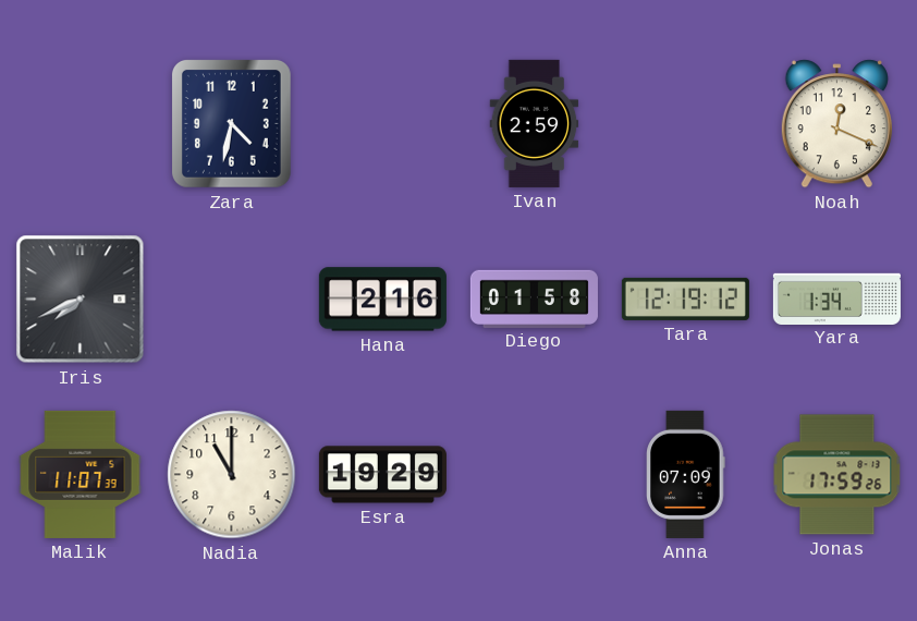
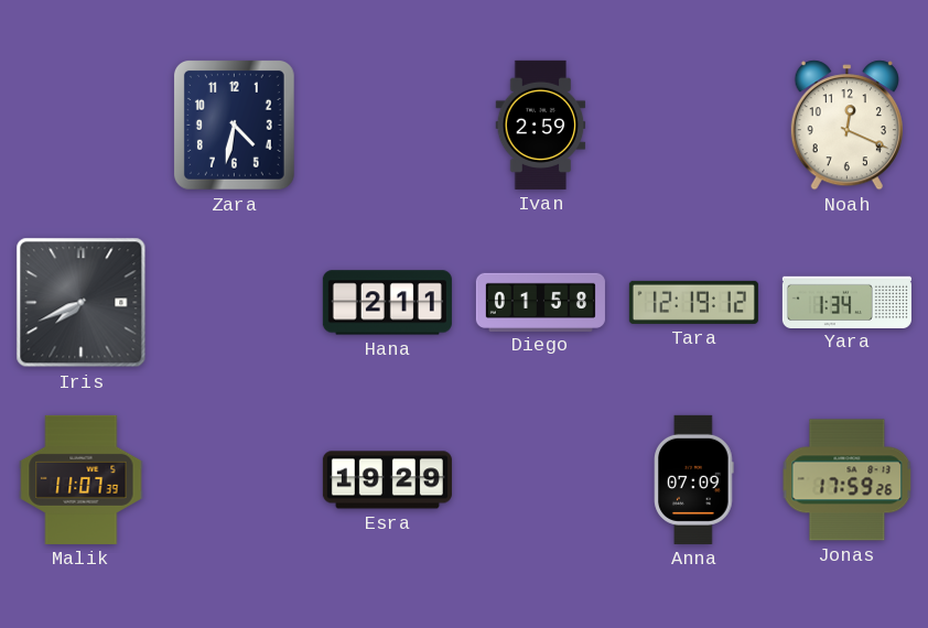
Hana: 2:16 -> 2:11 (387, 303)
Nadia: 11:00 -> none (232, 475)
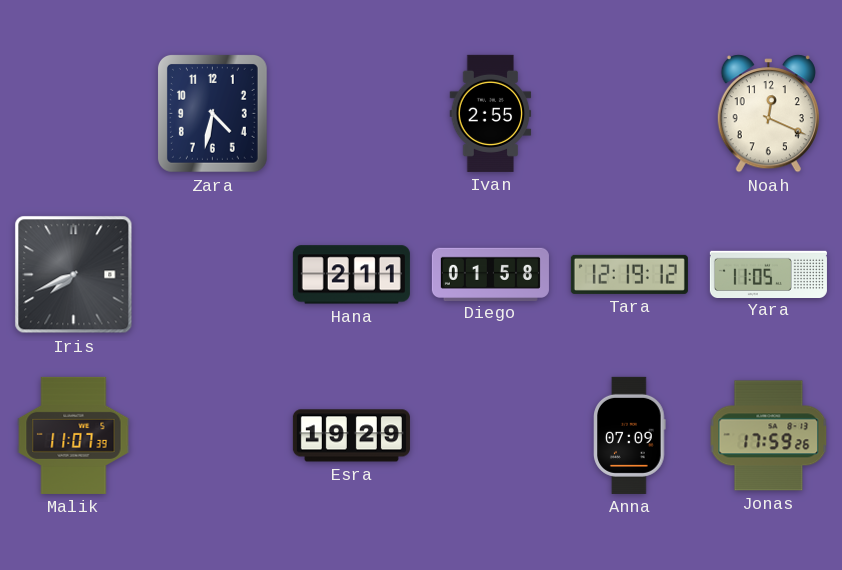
Ivan: 2:59 -> 2:55 (491, 113)
Yara: 1:34 -> 11:05 (768, 274)
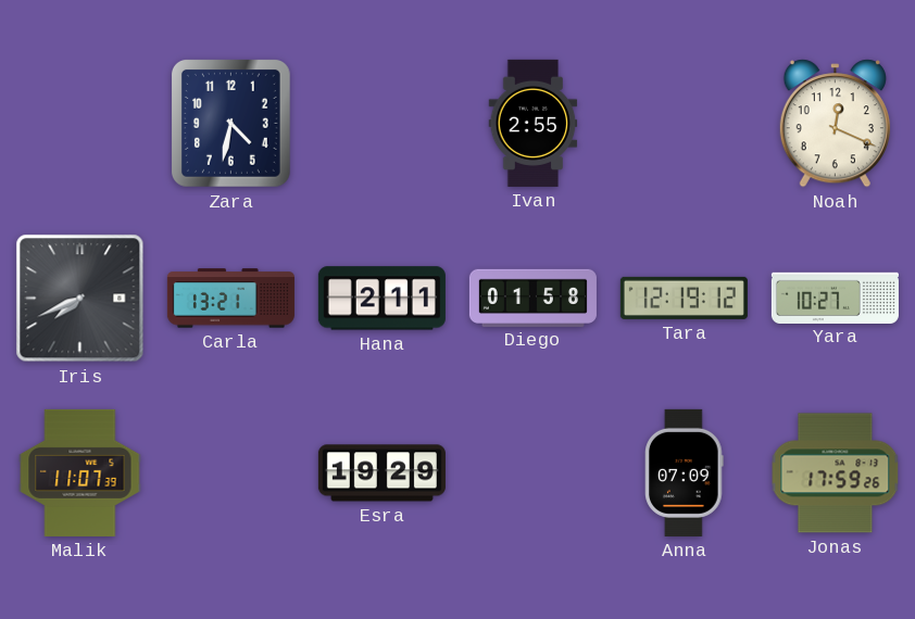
Carla: none -> 13:21 (230, 299)
Yara: 11:05 -> 10:27 (835, 298)
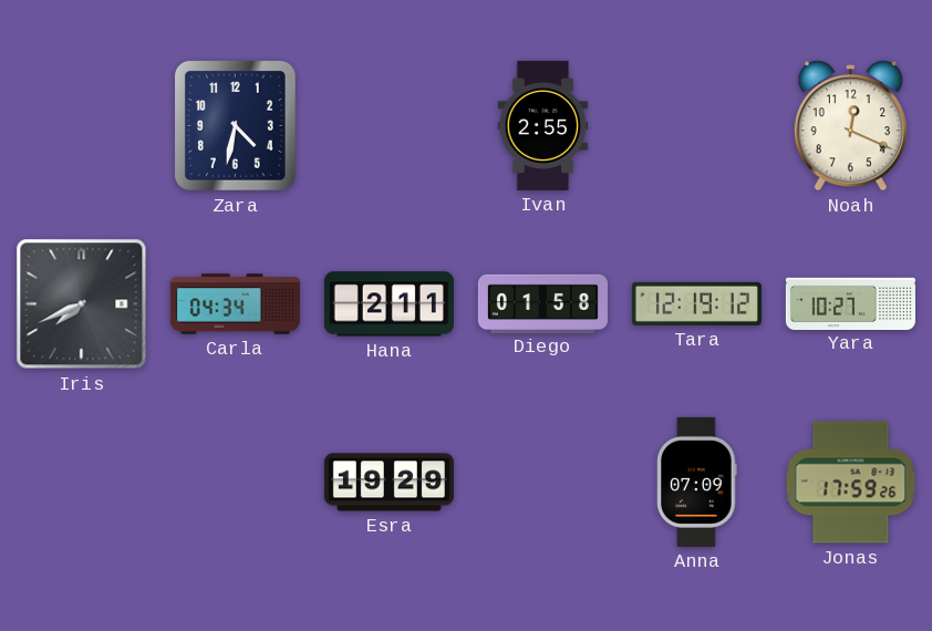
Carla: 13:21 -> 04:34 (235, 304)
Malik: 11:07 -> none (80, 472)
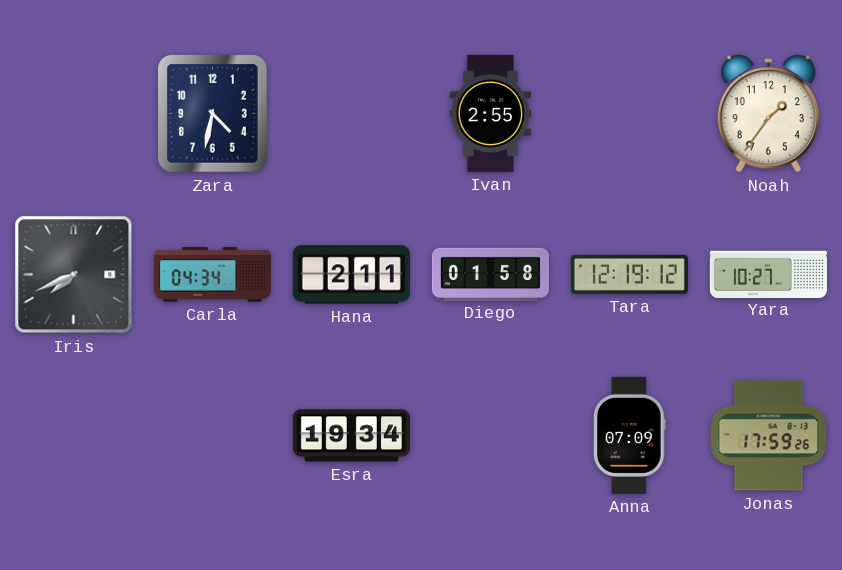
Noah: 12:19 -> 1:36 (768, 114)
Esra: 19:29 -> 19:34 (351, 436)
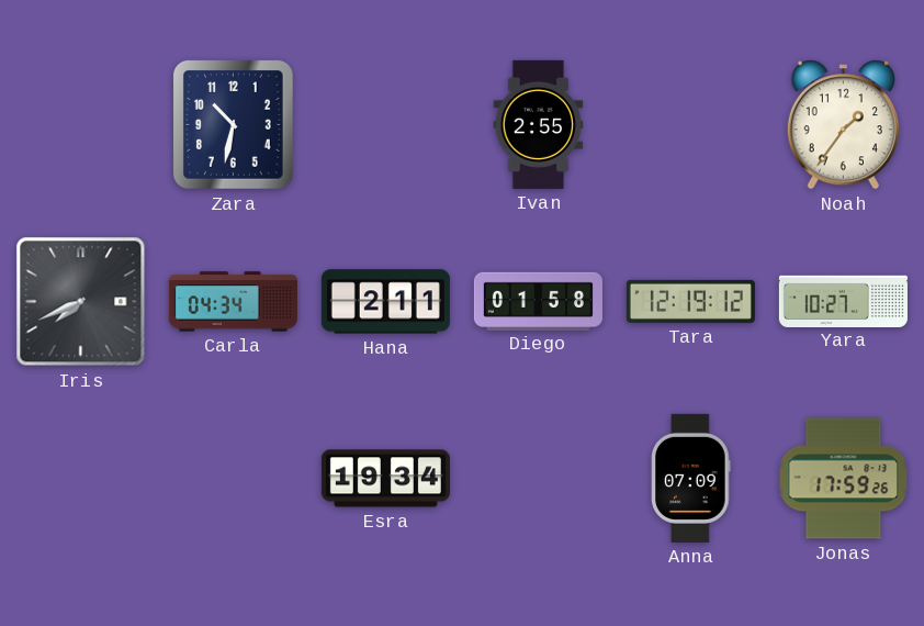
Zara: 4:32 -> 10:32 (233, 124)
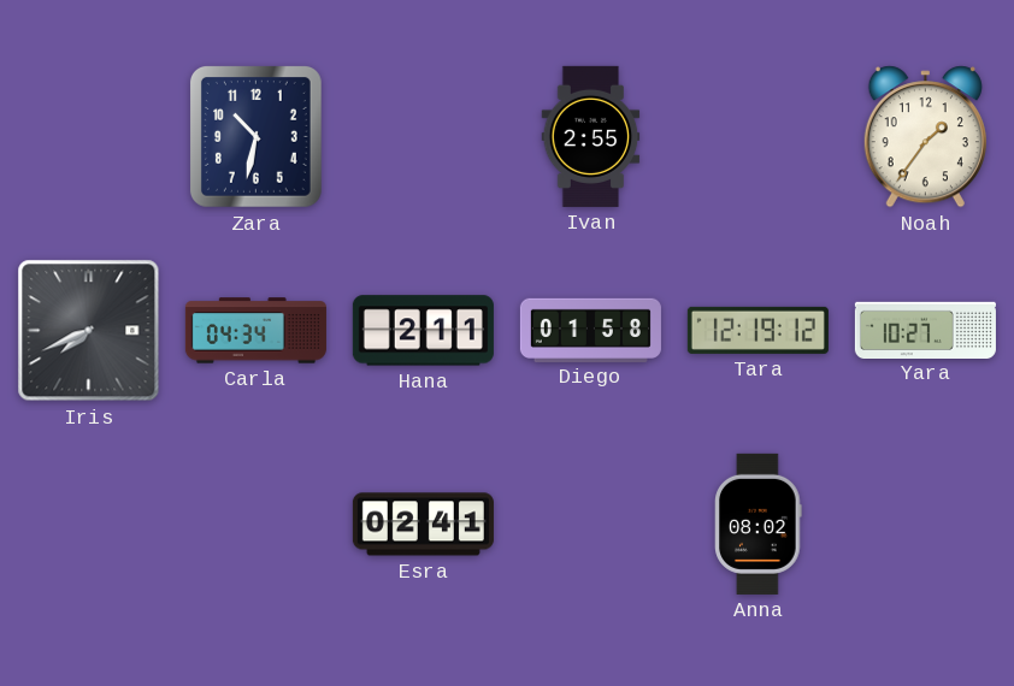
Esra: 19:34 -> 02:41 (423, 525)
Anna: 07:09 -> 08:02 (759, 524)
Jonas: 17:59 -> none (844, 479)
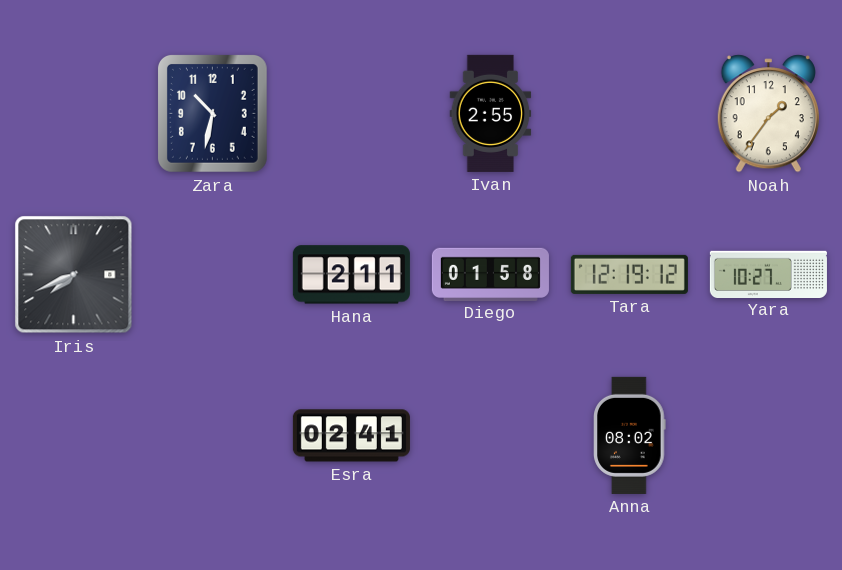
Carla: 04:34 -> none (255, 331)
